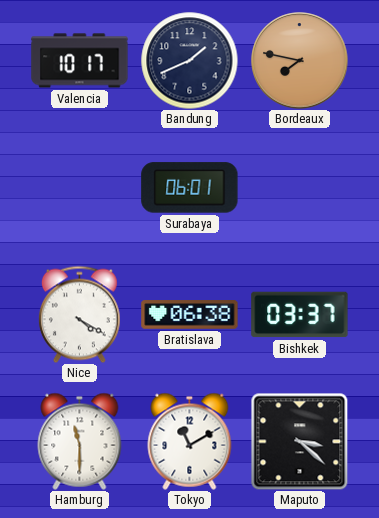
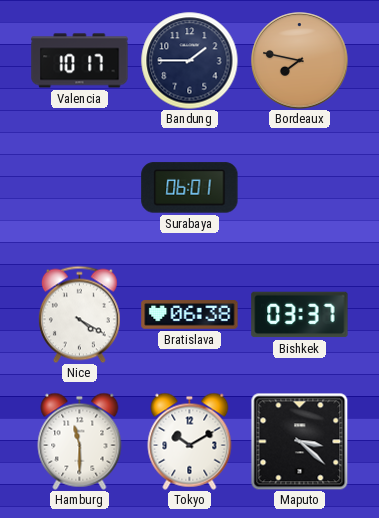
Bandung: 1:41 -> 1:45 (189, 60)
Tokyo: 11:10 -> 10:10 (190, 441)
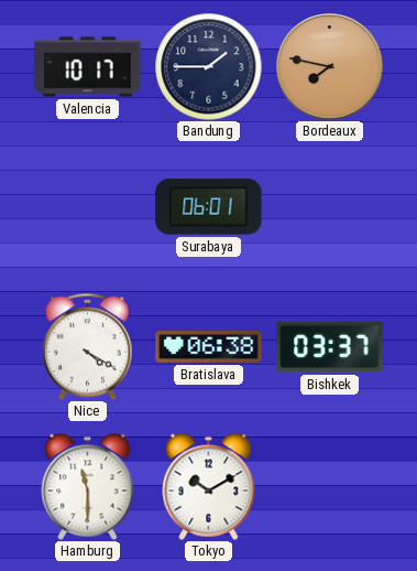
Maputo: 3:22 -> none (299, 441)
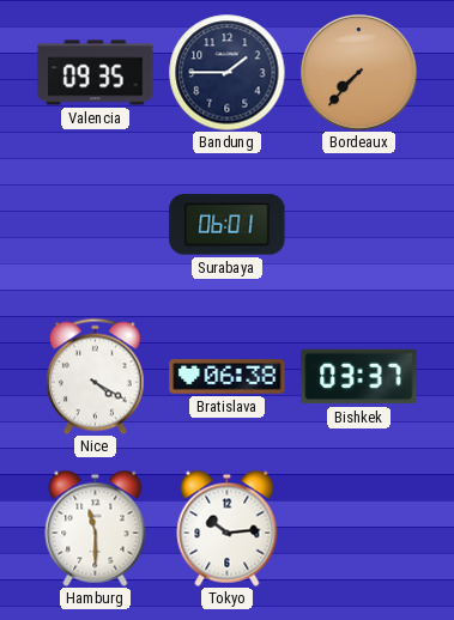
Valencia: 10:17 -> 09:35 (96, 73)
Bordeaux: 7:47 -> 7:37 (359, 73)
Tokyo: 10:10 -> 10:14 (228, 528)
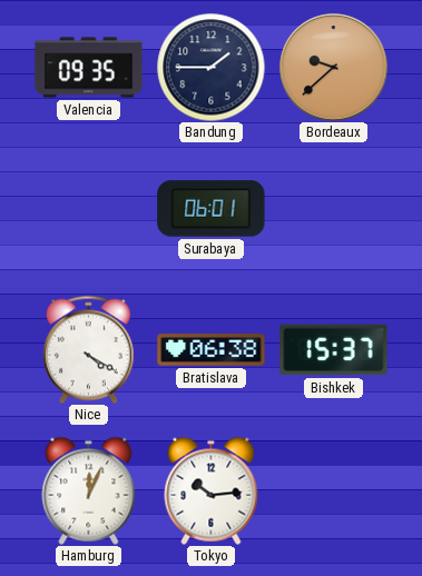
Bordeaux: 7:37 -> 9:38 (334, 68)
Bishkek: 03:37 -> 15:37 (334, 350)
Hamburg: 11:30 -> 12:04 (89, 490)
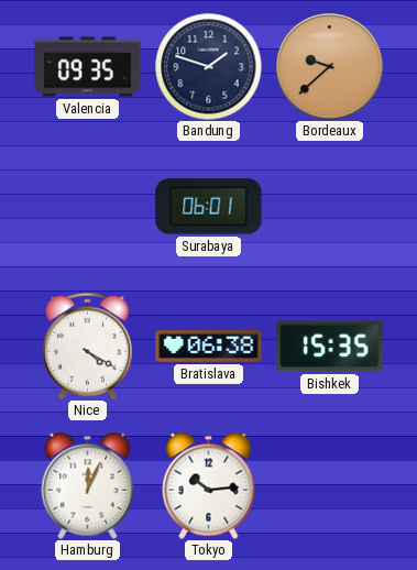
Bandung: 1:45 -> 1:48 (208, 66)
Bishkek: 15:37 -> 15:35 (330, 347)
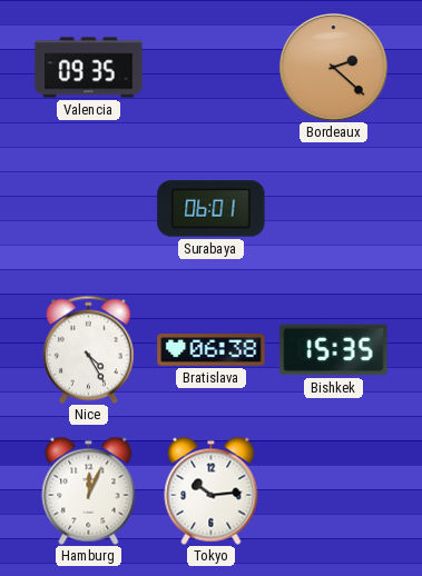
Bandung: 1:48 -> none (208, 66)
Bordeaux: 9:38 -> 2:22 (334, 68)
Nice: 4:20 -> 4:25 (88, 349)
